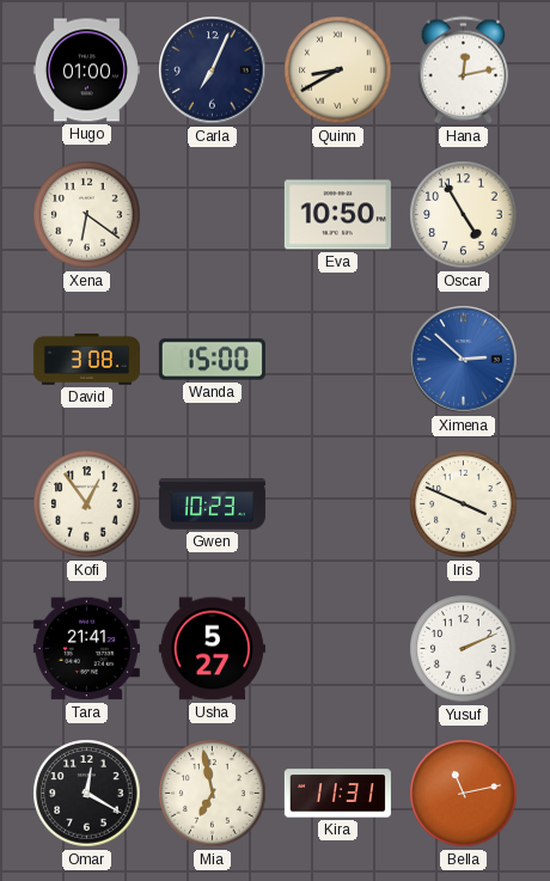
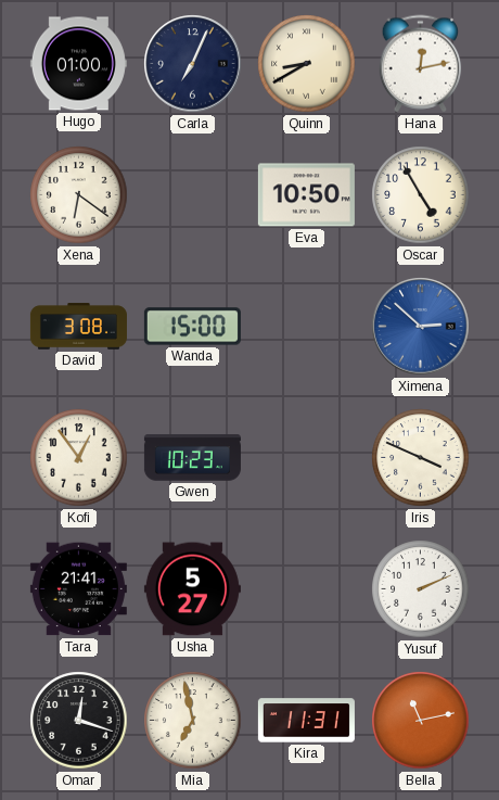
Omar: 12:20 -> 12:18 (79, 721)
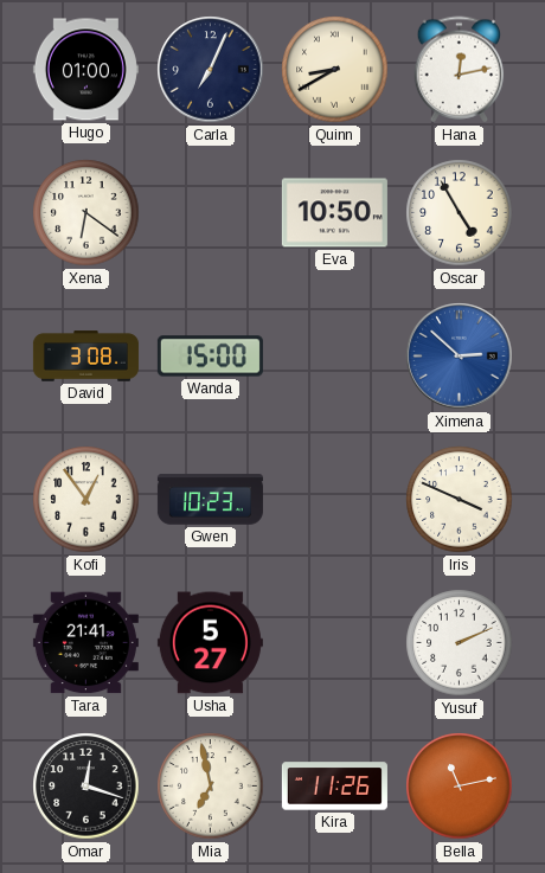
Kira: 11:31 -> 11:26 (334, 787)
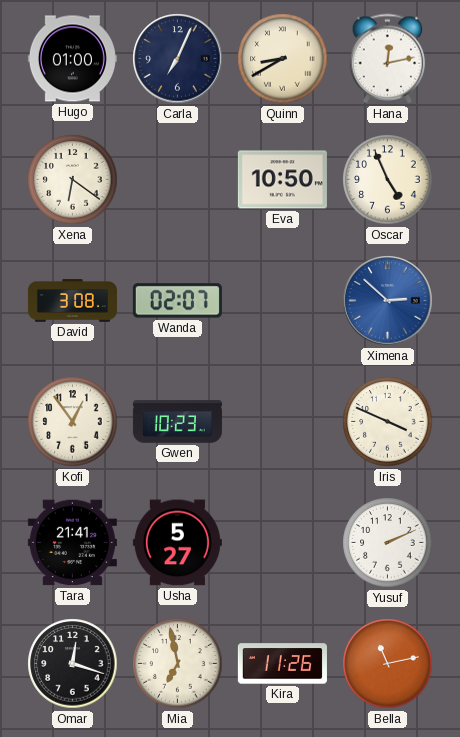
Oscar: 4:55 -> 4:56 (388, 180)
Wanda: 15:00 -> 02:07 (177, 301)
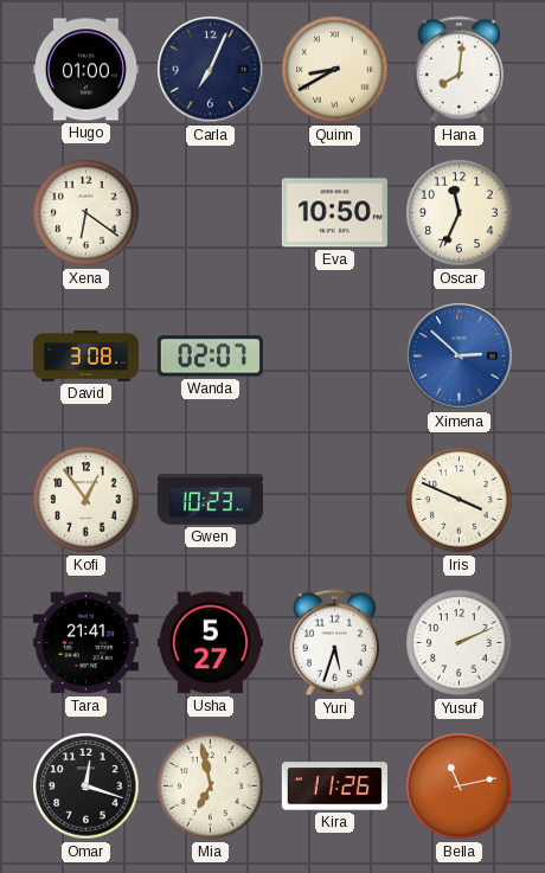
Hana: 12:13 -> 8:01 (460, 70)
Oscar: 4:56 -> 11:34 (460, 213)
Yuri: none -> 5:33 (335, 643)
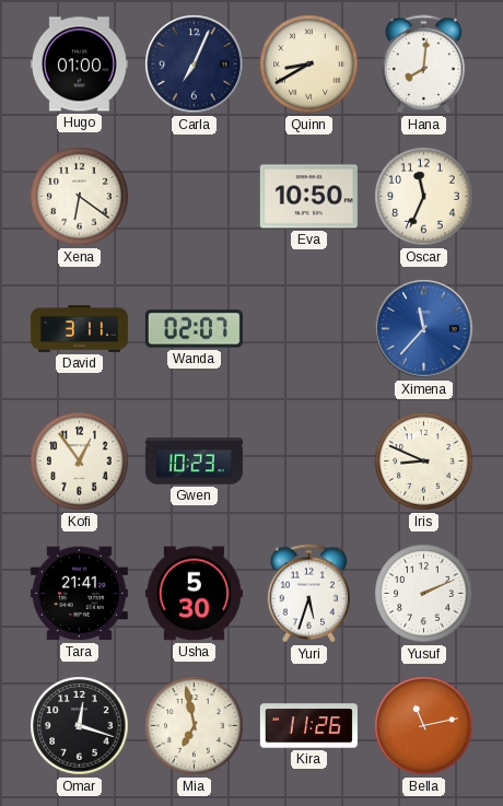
David: 3:08 -> 3:11 (79, 329)
Ximena: 2:52 -> 11:37 (424, 329)
Iris: 3:49 -> 8:49 (424, 462)
Usha: 5:27 -> 5:30 (194, 594)
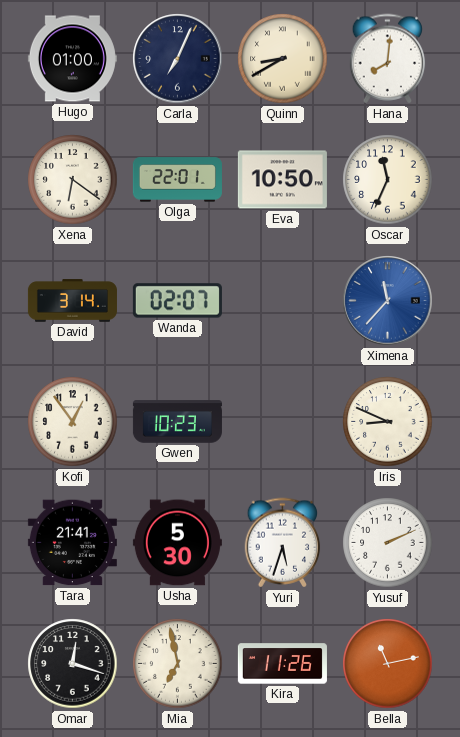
Olga: none -> 22:01 (177, 180)
David: 3:11 -> 3:14 (72, 301)
